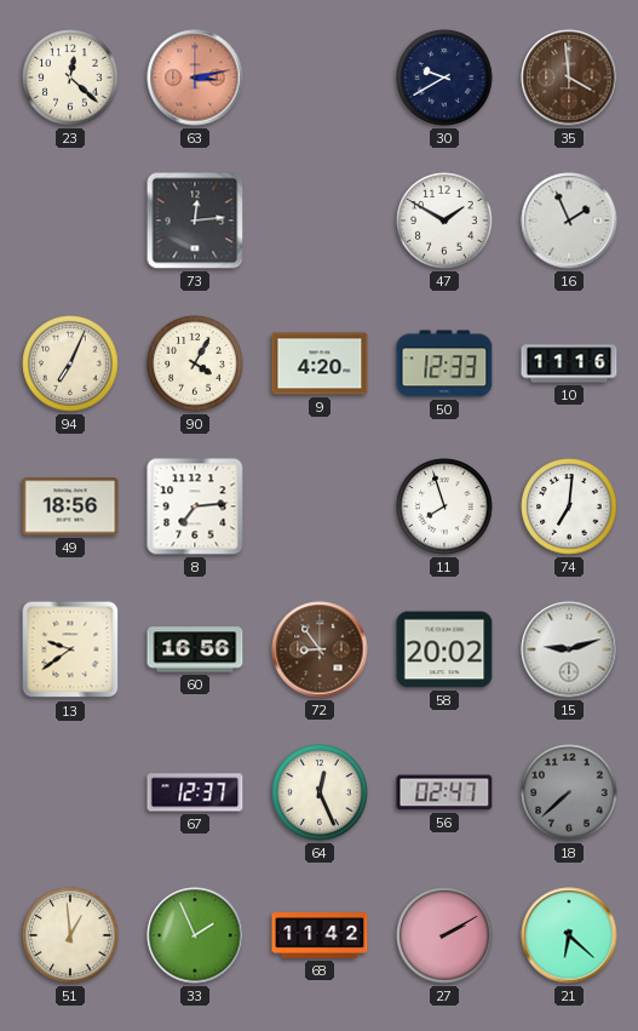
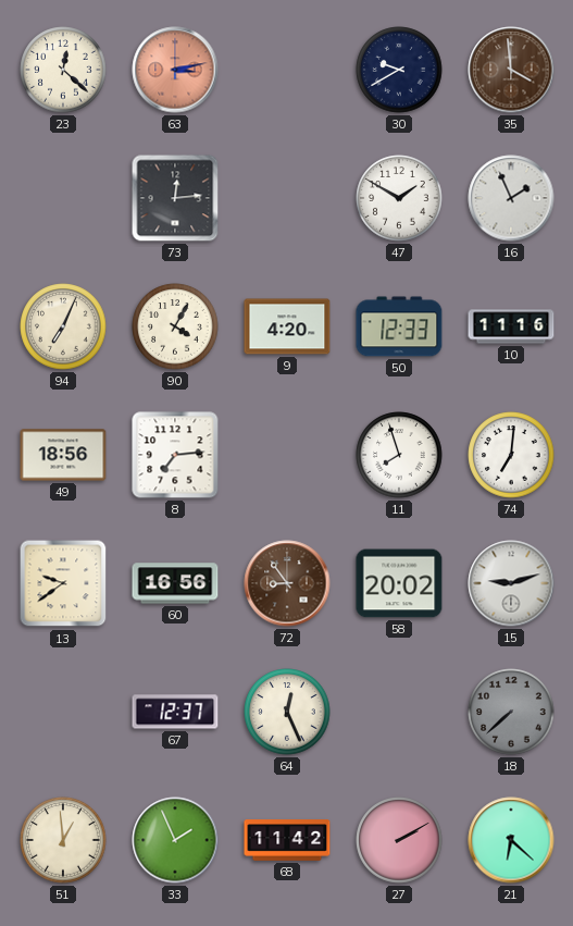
56: 02:47 -> none (444, 792)
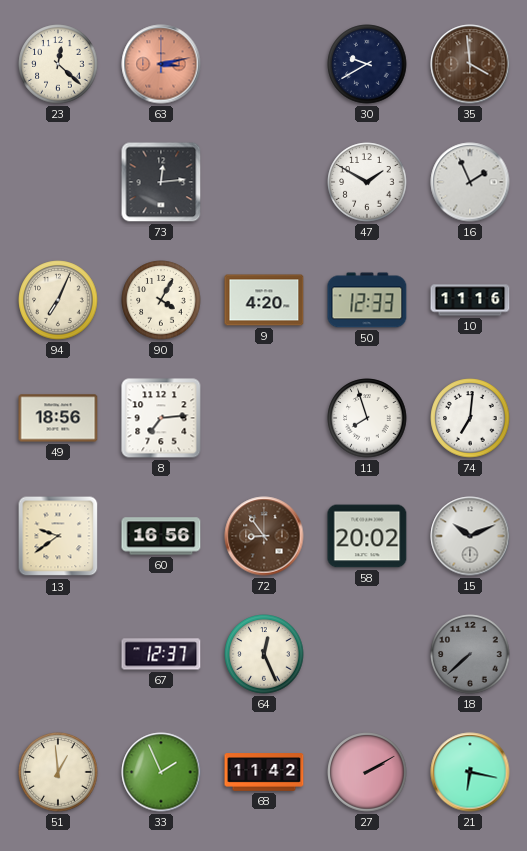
15: 9:12 -> 10:11 (470, 536)
21: 6:22 -> 6:17 (470, 772)
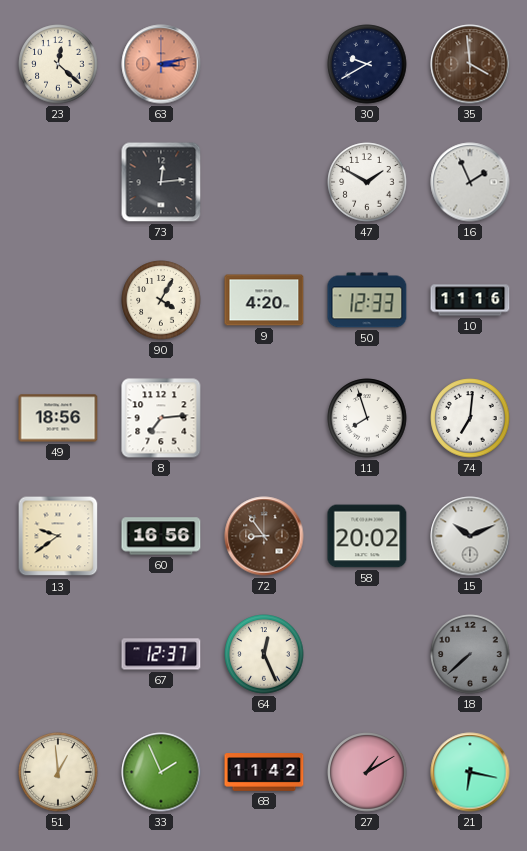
94: 7:04 -> none (58, 300)
27: 2:10 -> 1:10 (367, 772)
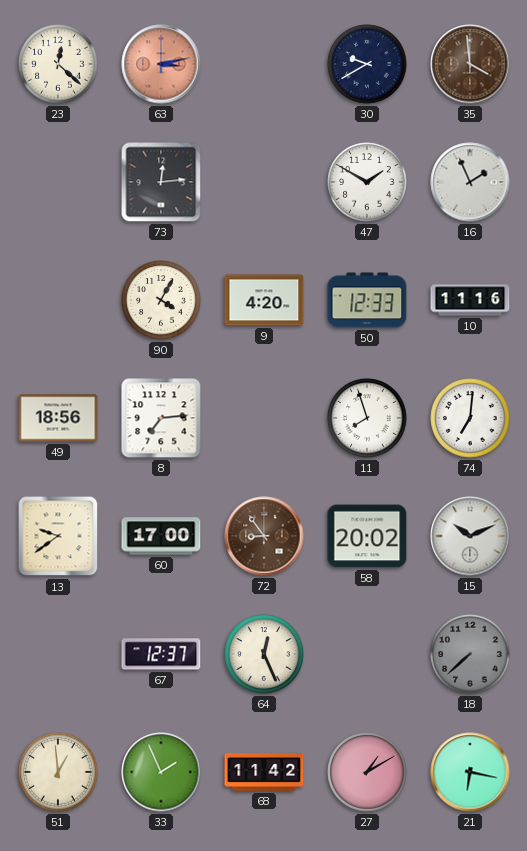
60: 16:56 -> 17:00 (161, 536)
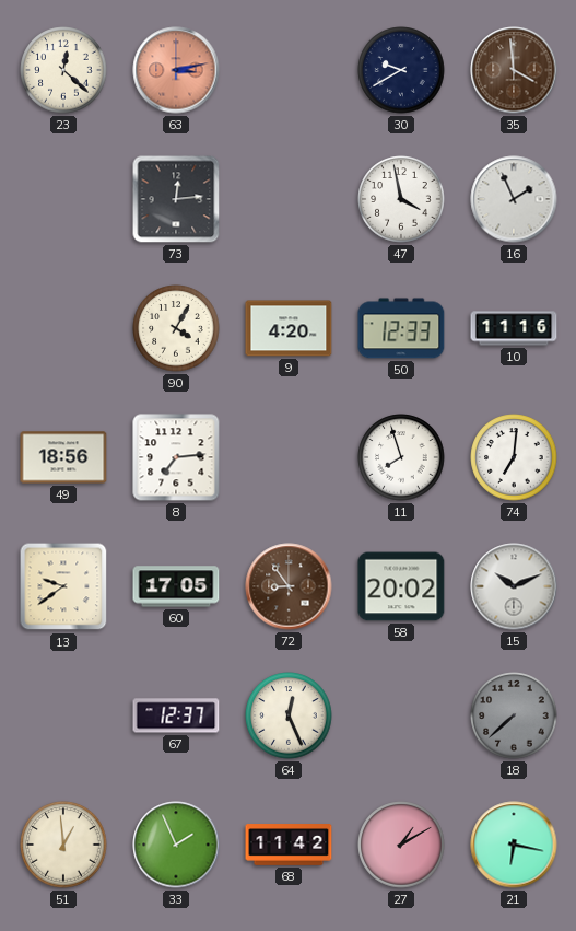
47: 1:50 -> 3:58 (401, 199)
60: 17:00 -> 17:05 (176, 586)
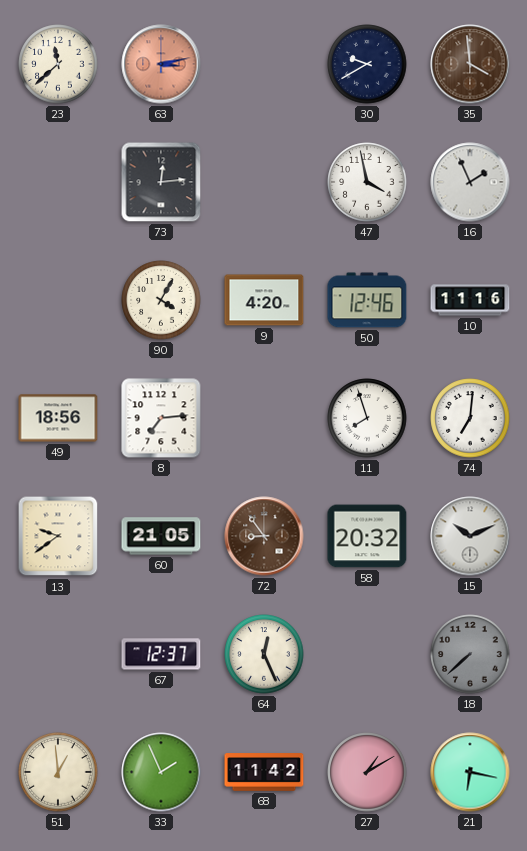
23: 12:22 -> 11:38 (58, 64)
50: 12:33 -> 12:46 (367, 300)
60: 17:05 -> 21:05 (161, 536)
58: 20:02 -> 20:32 (367, 536)
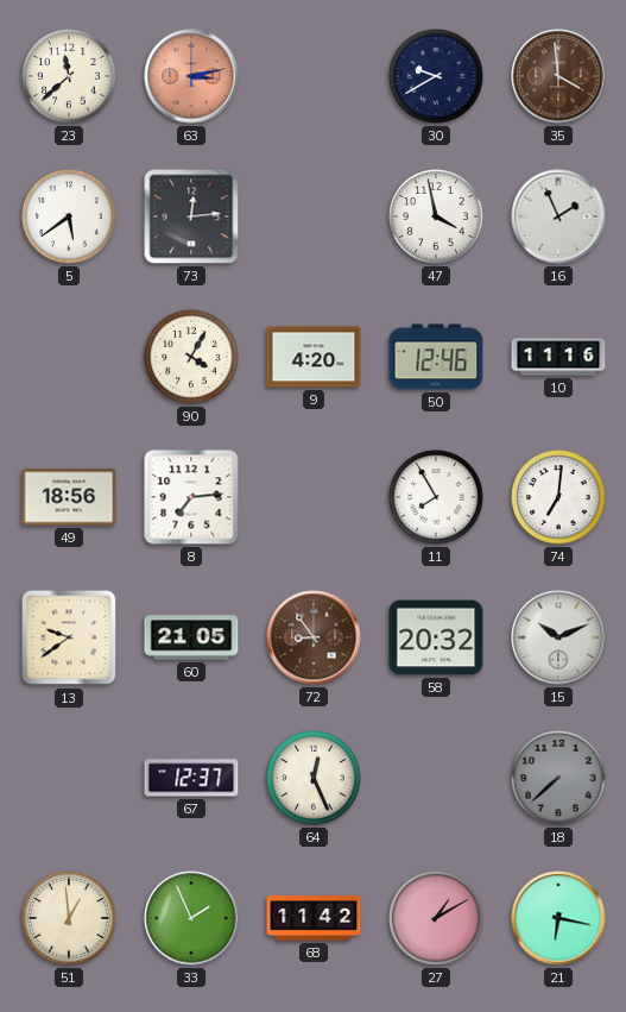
5: none -> 5:39 (69, 216)
11: 7:57 -> 7:55 (436, 497)
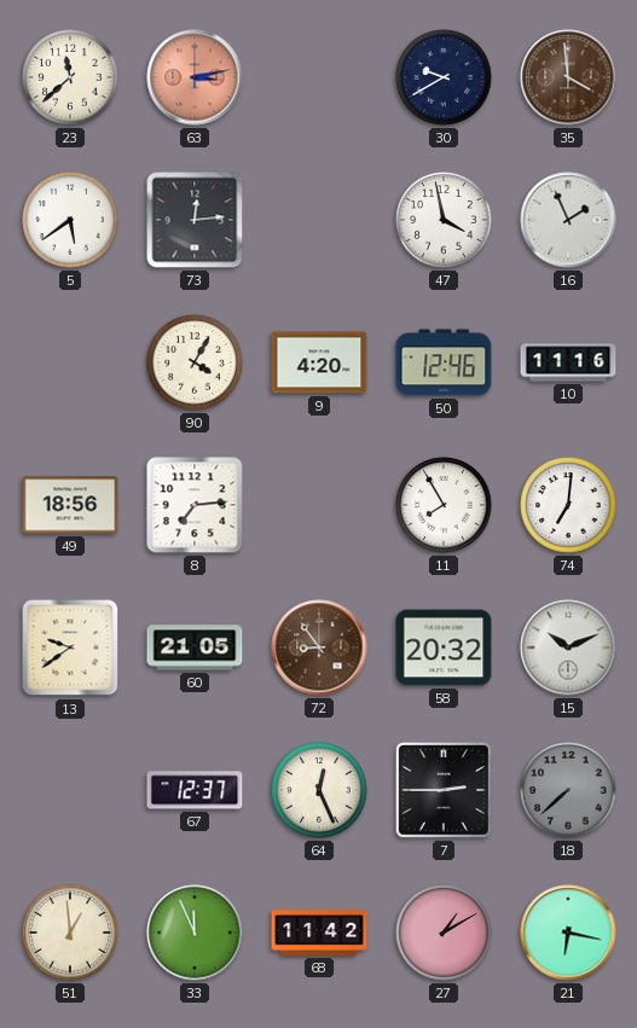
7: none -> 2:45 (444, 790)
33: 1:56 -> 11:56 (195, 933)
